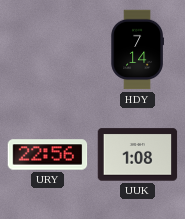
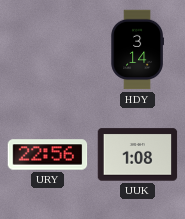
HDY: 7:14 -> 3:14 (137, 50)
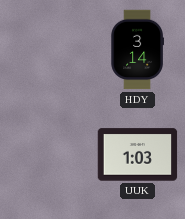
URY: 22:56 -> none (48, 155)
UUK: 1:08 -> 1:03 (138, 155)
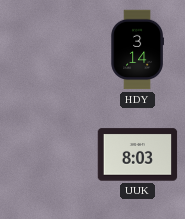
UUK: 1:03 -> 8:03 (138, 155)
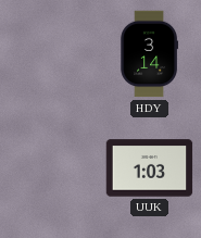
UUK: 8:03 -> 1:03 (150, 168)
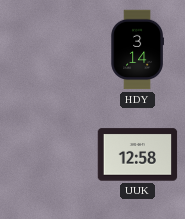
UUK: 1:03 -> 12:58 (138, 155)
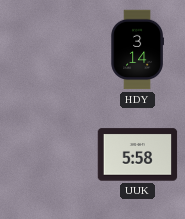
UUK: 12:58 -> 5:58 (138, 155)
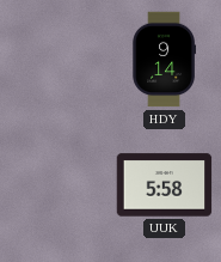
HDY: 3:14 -> 9:14 (164, 60)
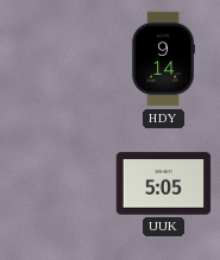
UUK: 5:58 -> 5:05 (164, 184)
